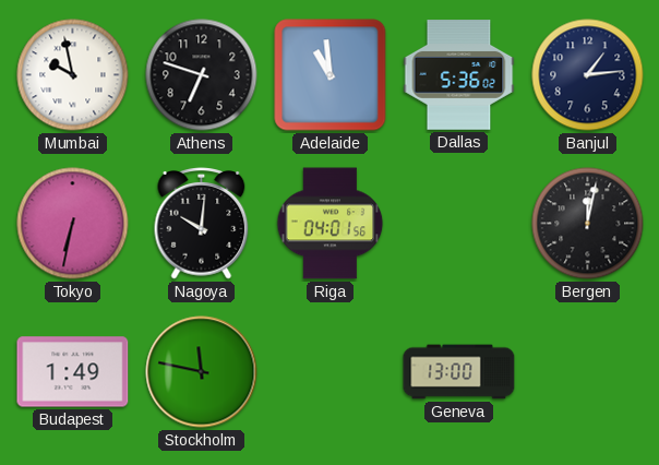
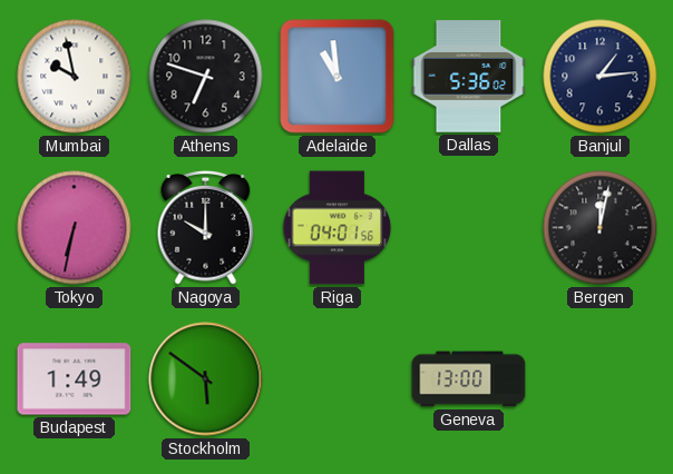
Nagoya: 10:01 -> 10:00 (206, 228)
Stockholm: 11:47 -> 5:51 (206, 379)
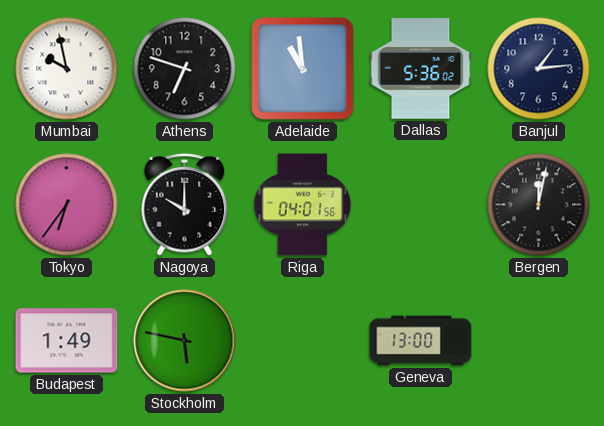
Tokyo: 6:32 -> 6:36 (67, 205)
Stockholm: 5:51 -> 5:47 (185, 341)
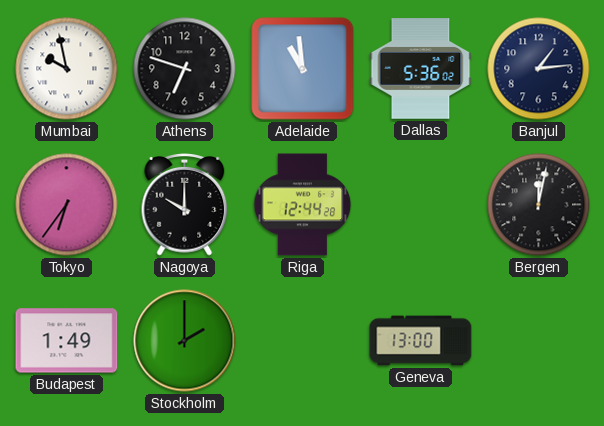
Riga: 04:01 -> 12:44 (303, 205)
Stockholm: 5:47 -> 2:00 (185, 341)
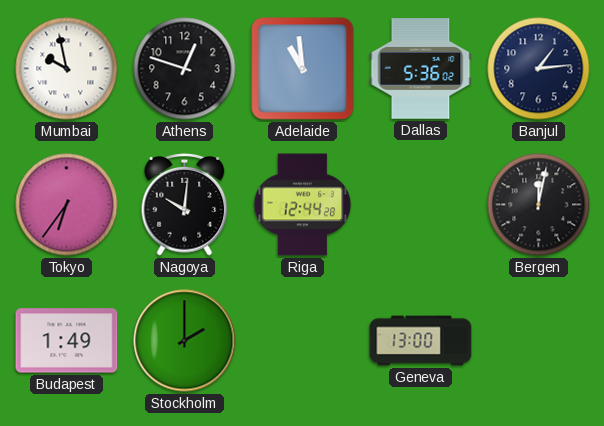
Athens: 6:48 -> 12:48 (185, 69)
Nagoya: 10:00 -> 10:01 (185, 205)
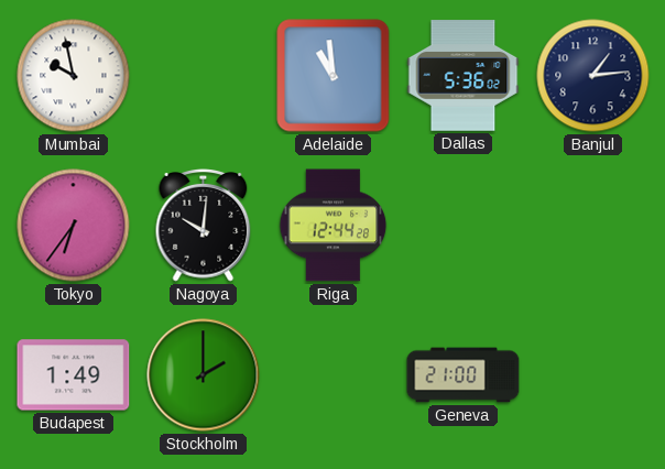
Athens: 12:48 -> none (185, 69)
Bergen: 12:02 -> none (539, 205)
Geneva: 13:00 -> 21:00 (464, 375)
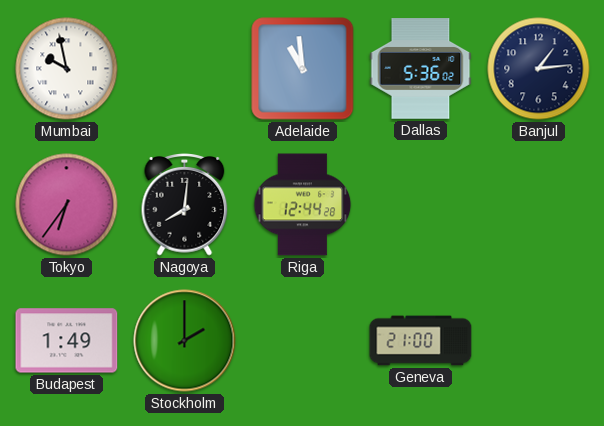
Nagoya: 10:01 -> 8:01 (185, 205)
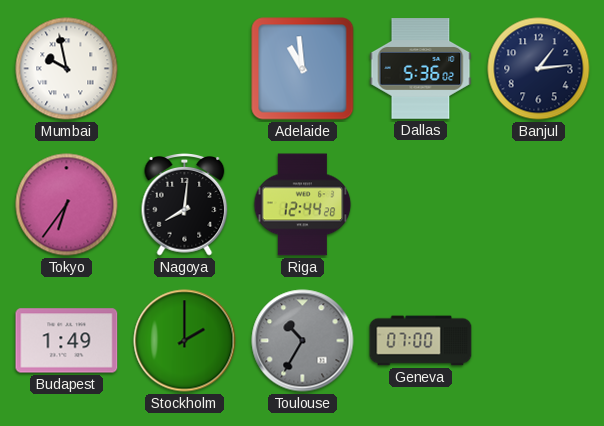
Toulouse: none -> 10:35 (303, 341)
Geneva: 21:00 -> 07:00 (421, 341)
